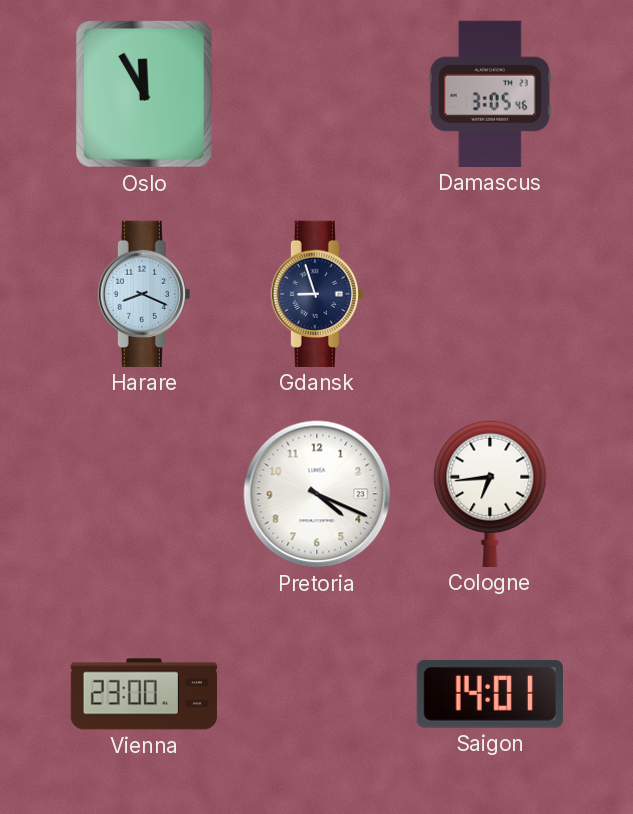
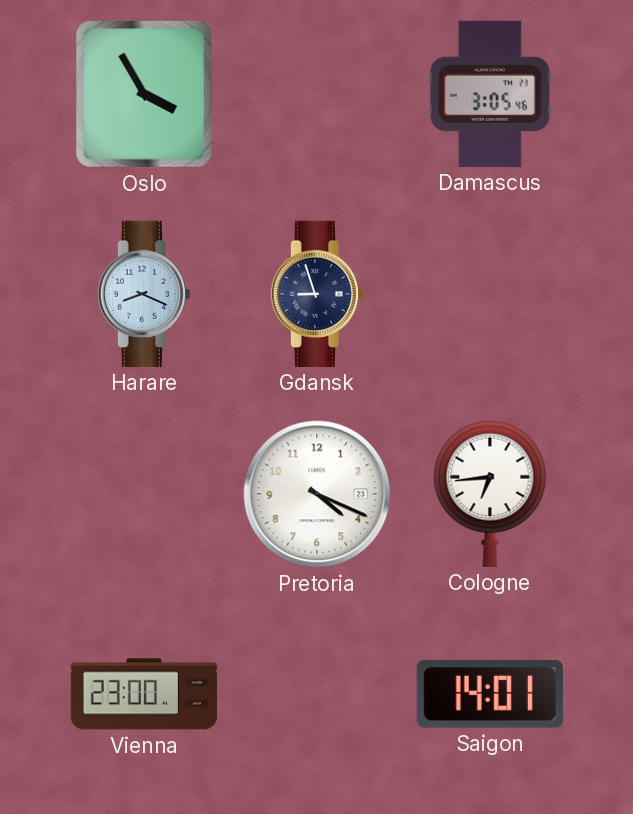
Oslo: 11:55 -> 3:55 (145, 95)
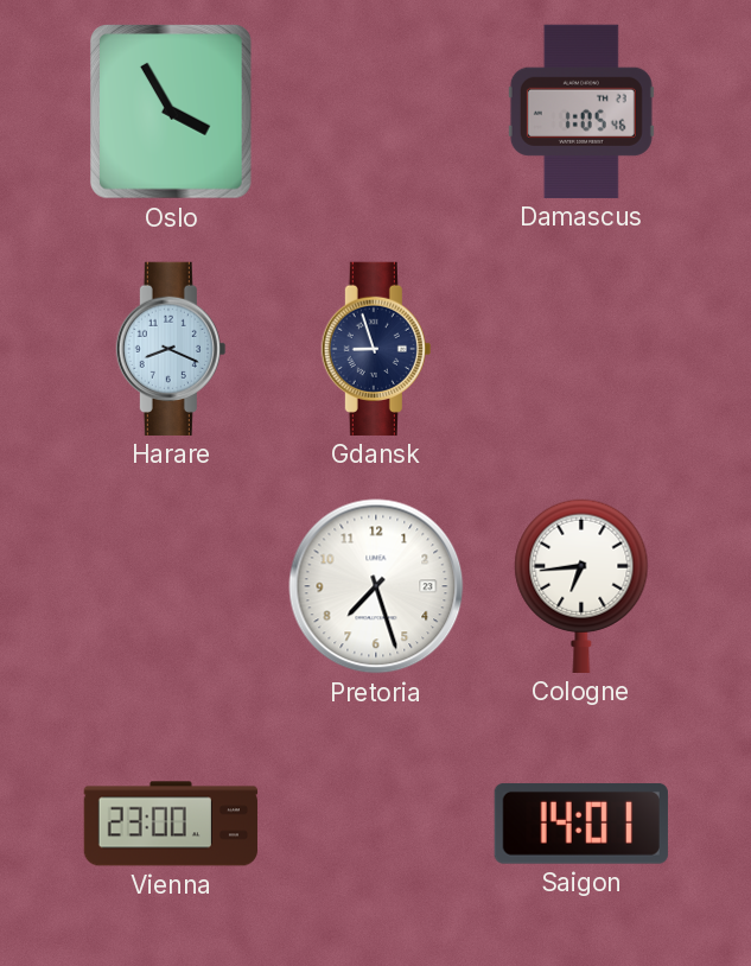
Damascus: 3:05 -> 1:05 (581, 112)
Pretoria: 4:19 -> 7:27 (376, 586)
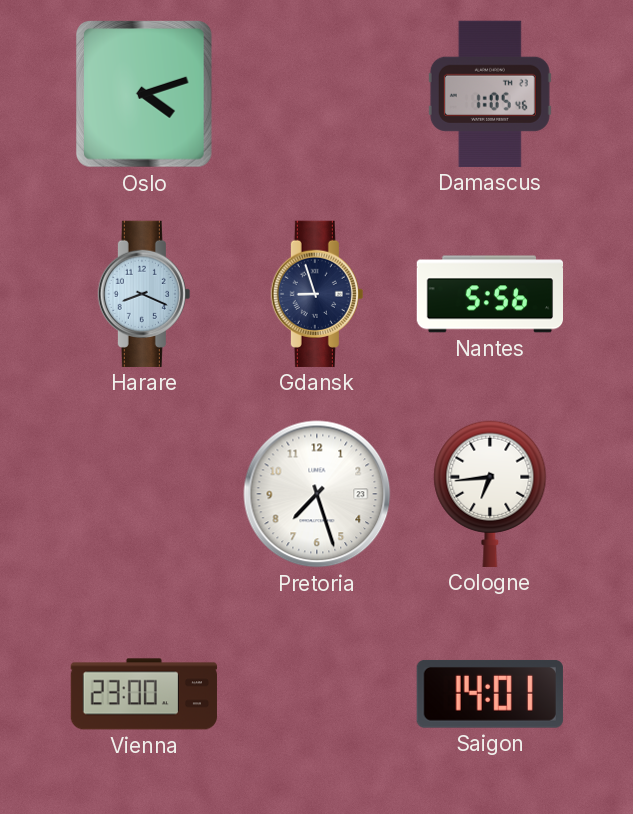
Oslo: 3:55 -> 4:12 (145, 95)
Nantes: none -> 5:56 (489, 294)
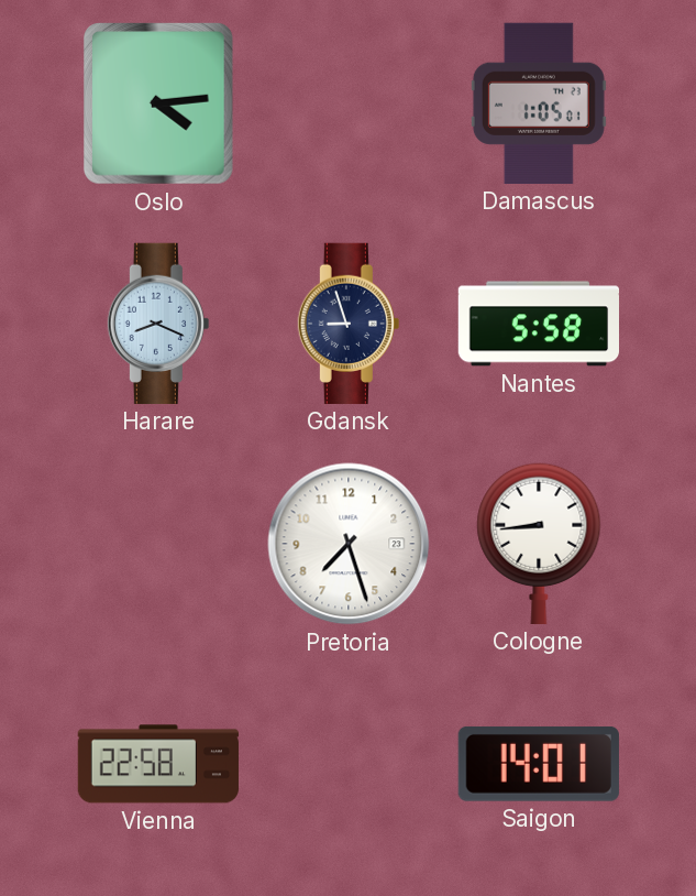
Oslo: 4:12 -> 4:14 (159, 105)
Damascus: 1:05:46 -> 1:05:01 (539, 103)
Nantes: 5:56 -> 5:58 (538, 324)
Cologne: 6:44 -> 8:44 (539, 544)
Vienna: 23:00 -> 22:58 (157, 764)
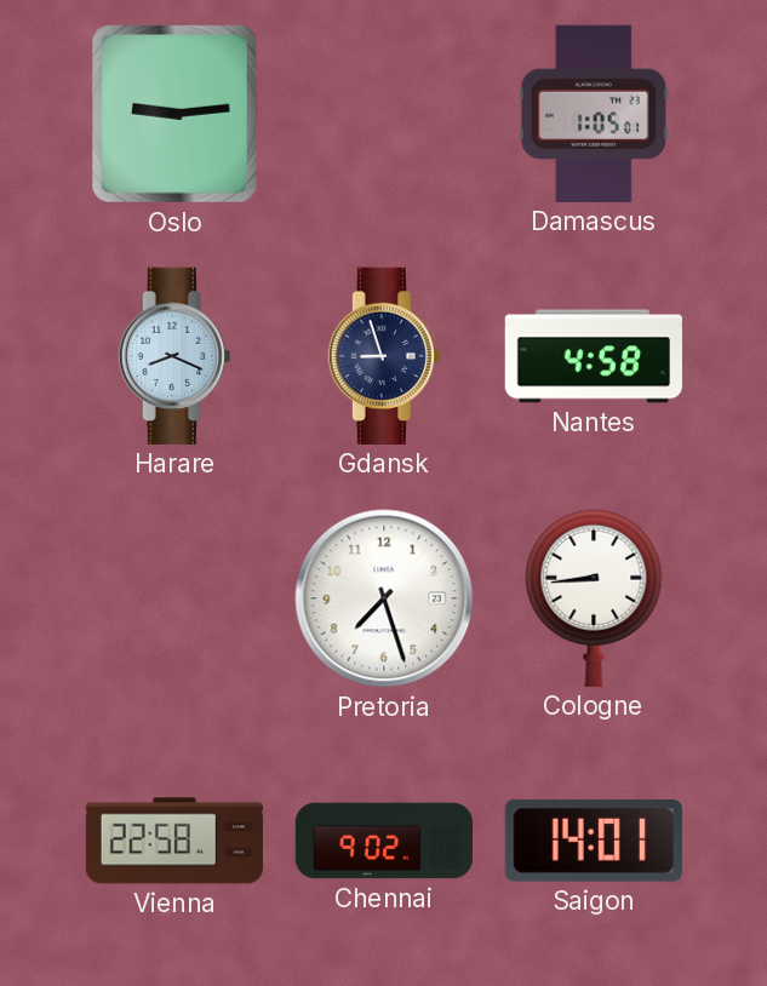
Oslo: 4:14 -> 9:14 (176, 115)
Nantes: 5:58 -> 4:58 (593, 356)
Chennai: none -> 9:02 (384, 841)
